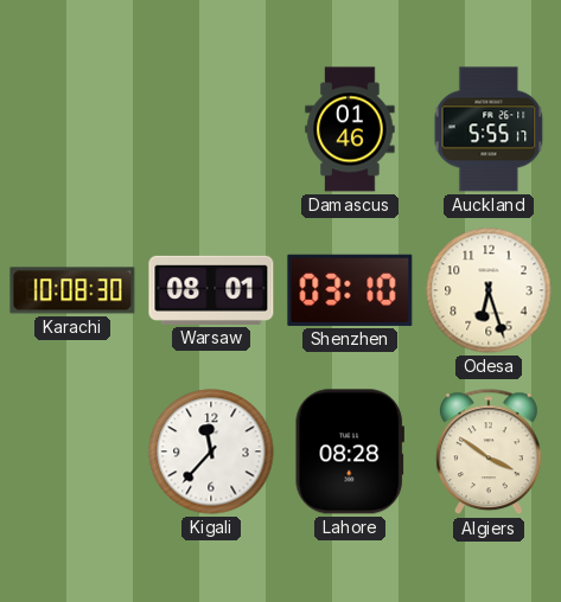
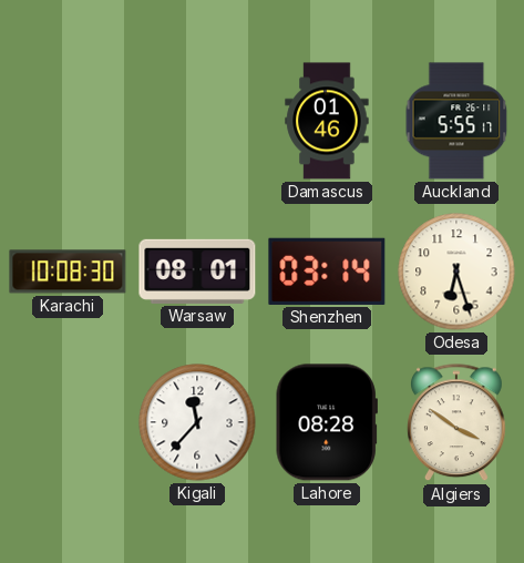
Shenzhen: 03:10 -> 03:14 (327, 272)
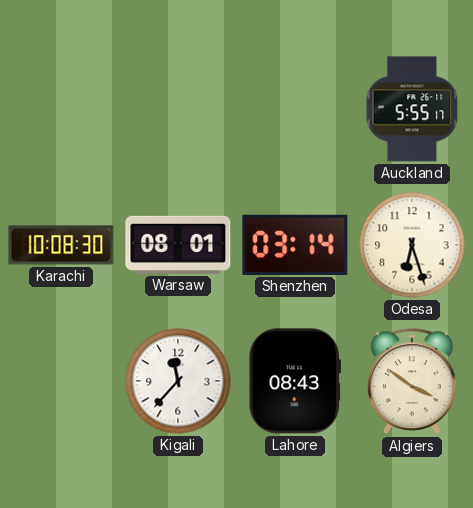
Damascus: 01:46 -> none (327, 121)
Lahore: 08:28 -> 08:43 (295, 381)
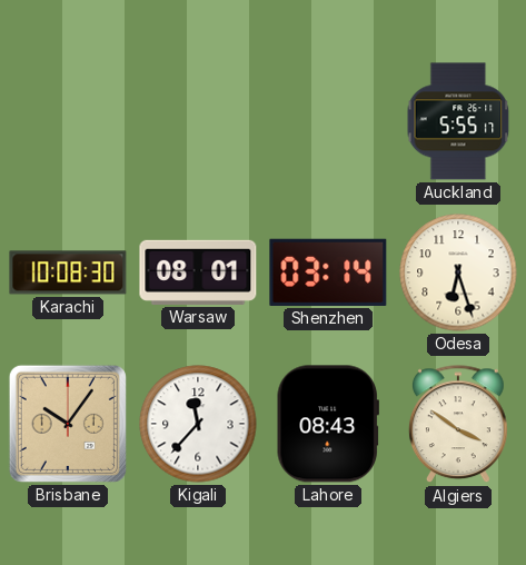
Brisbane: none -> 10:06 (68, 424)
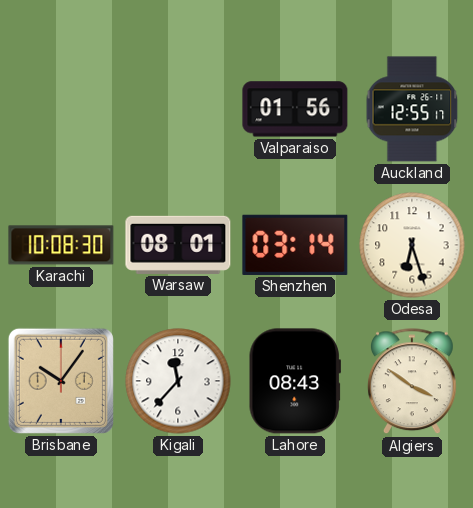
Valparaiso: none -> 01:56 (295, 109)
Auckland: 5:55 -> 12:55 (412, 109)
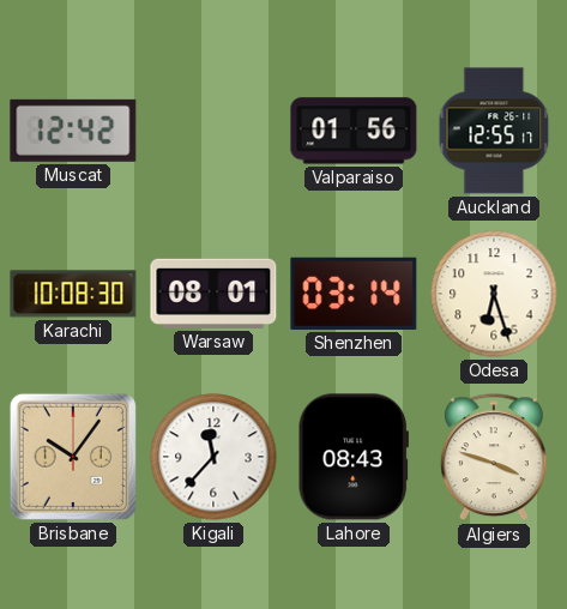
Muscat: none -> 12:42 (73, 131)
Algiers: 3:51 -> 3:48 (494, 458)
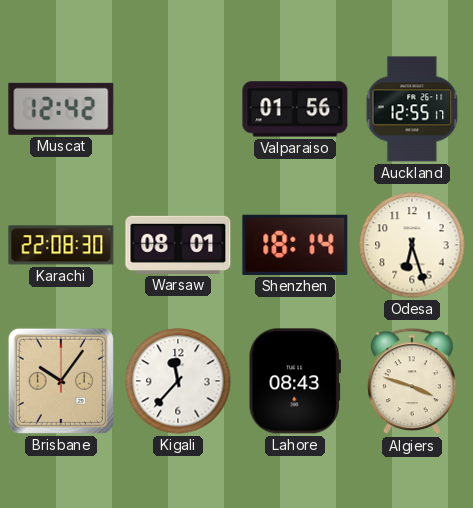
Karachi: 10:08 -> 22:08 (61, 245)
Shenzhen: 03:14 -> 18:14 (295, 245)
